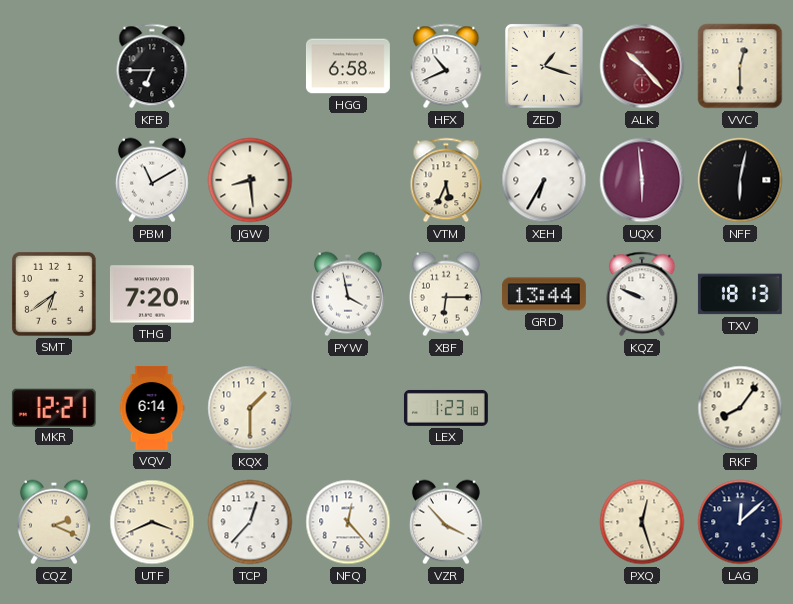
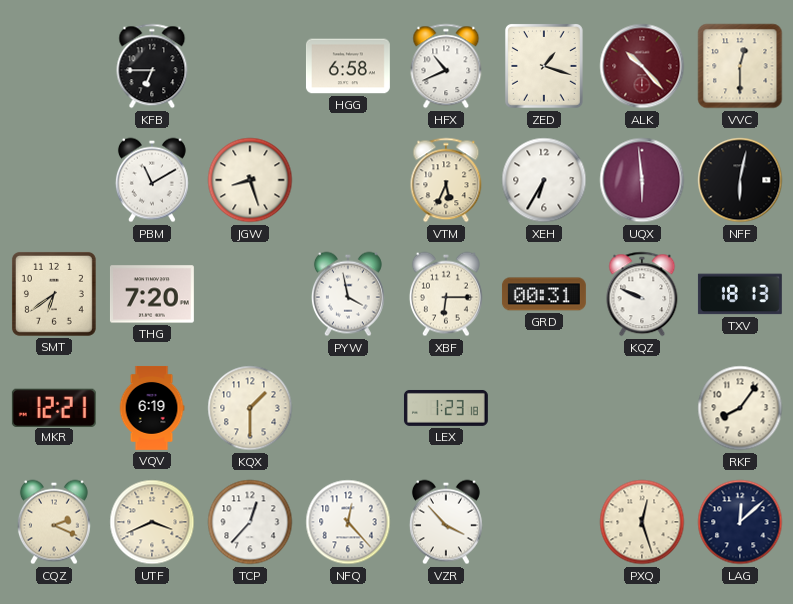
JGW: 8:29 -> 8:27 (250, 180)
GRD: 13:44 -> 00:31 (544, 294)
VQV: 6:14 -> 6:19 (152, 408)
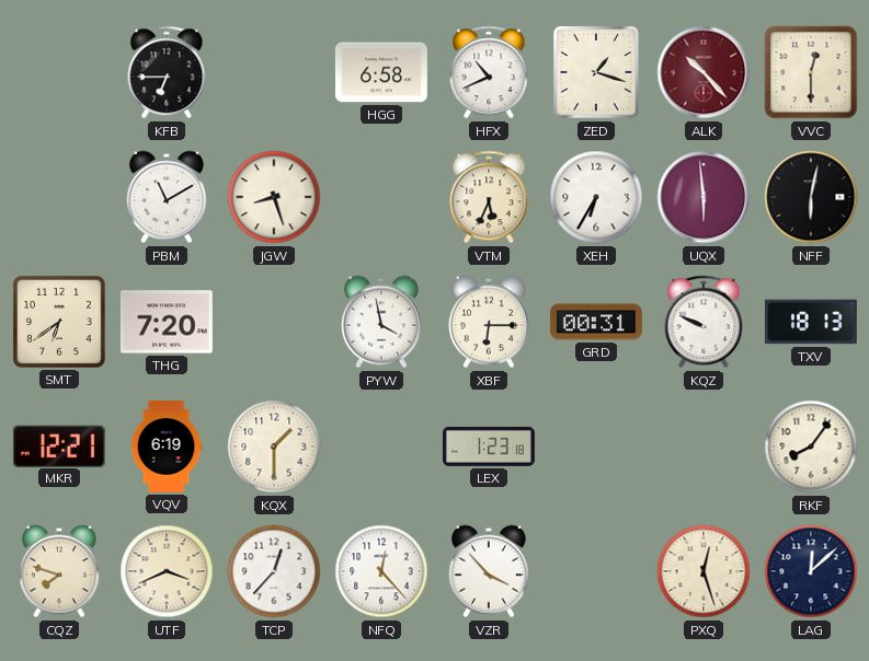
CQZ: 2:19 -> 7:48 (59, 571)
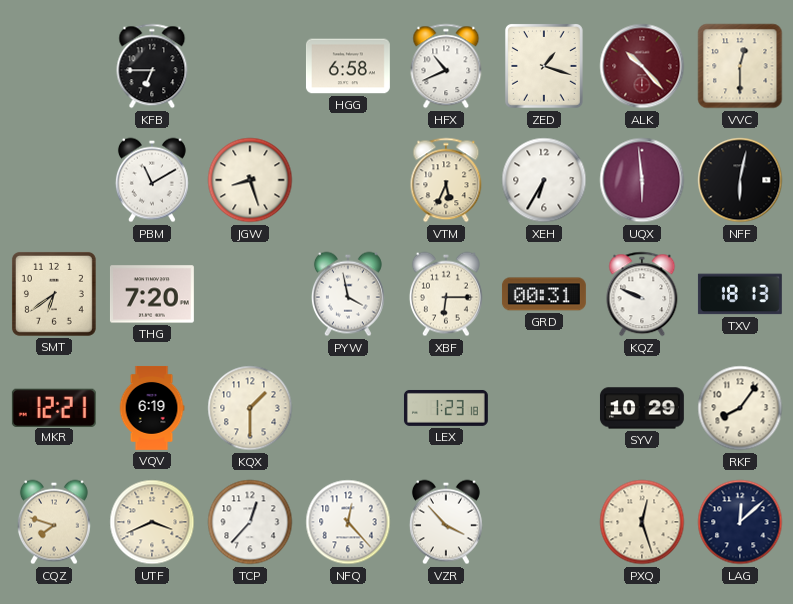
SYV: none -> 10:29 (642, 408)
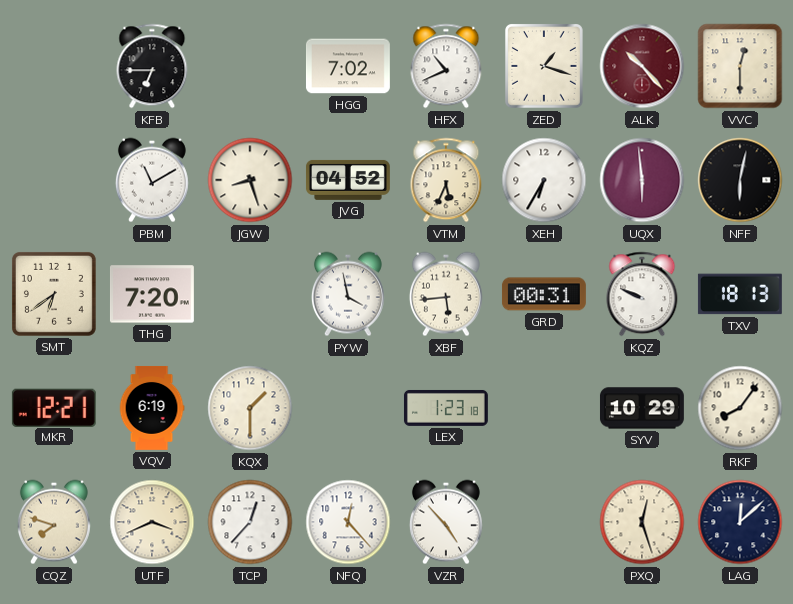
HGG: 6:58 -> 7:02 (348, 66)
JVG: none -> 04:52 (348, 180)
XBF: 6:15 -> 5:44 (446, 294)
VZR: 3:53 -> 4:53 (446, 522)
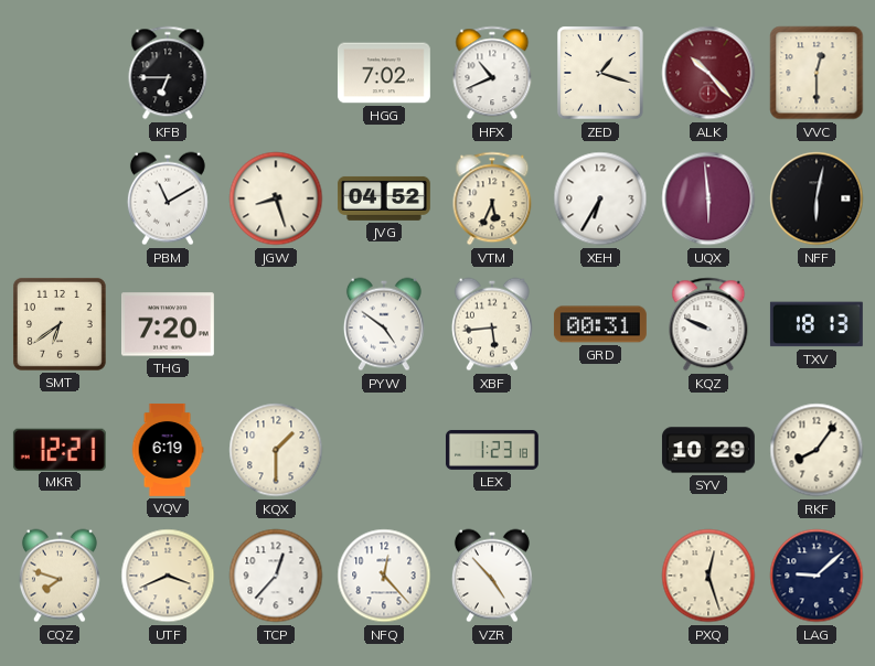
PYW: 3:58 -> 4:51 (384, 324)
LAG: 12:08 -> 9:08 (817, 576)
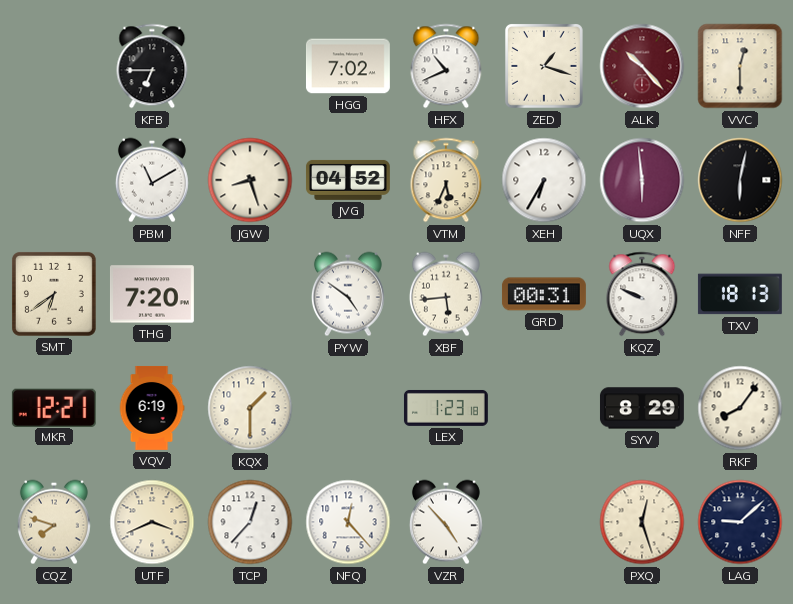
SYV: 10:29 -> 8:29 (642, 408)
